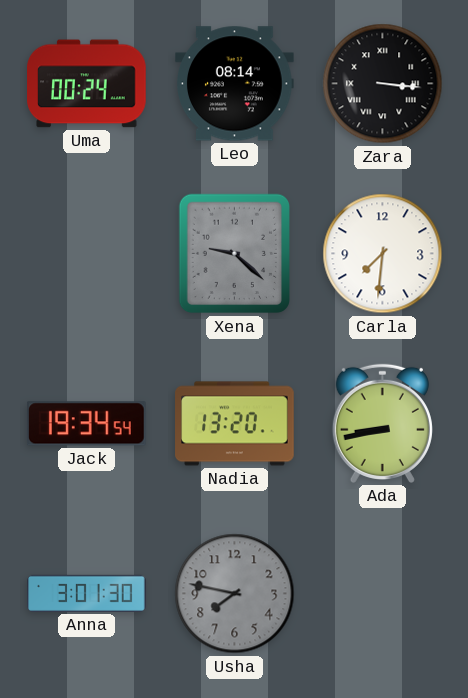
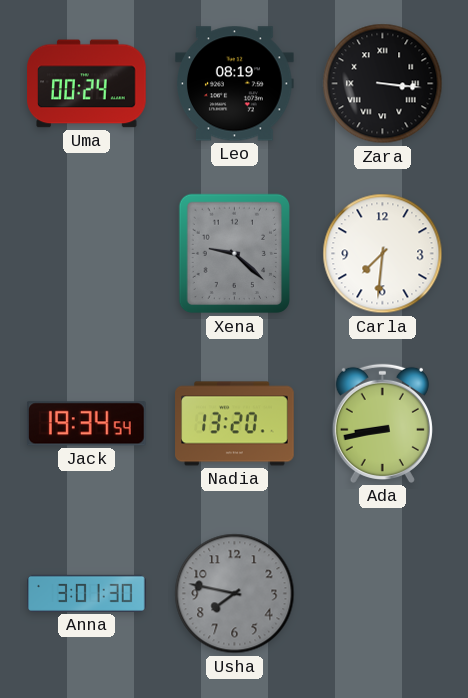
Leo: 08:14 -> 08:19 (235, 84)
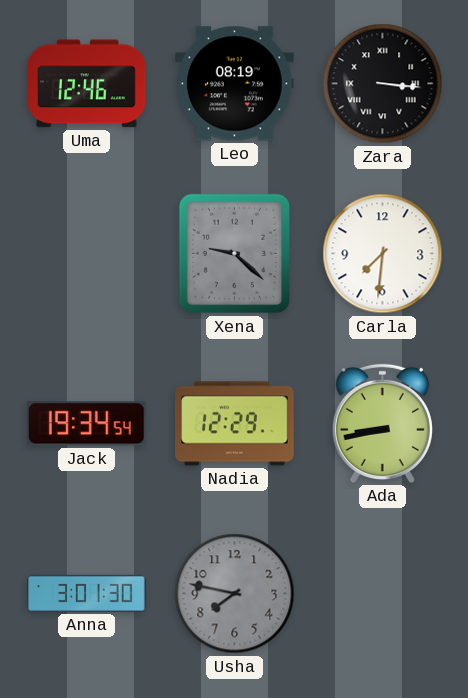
Uma: 00:24 -> 12:46 (87, 84)
Nadia: 13:20 -> 12:29 (235, 424)
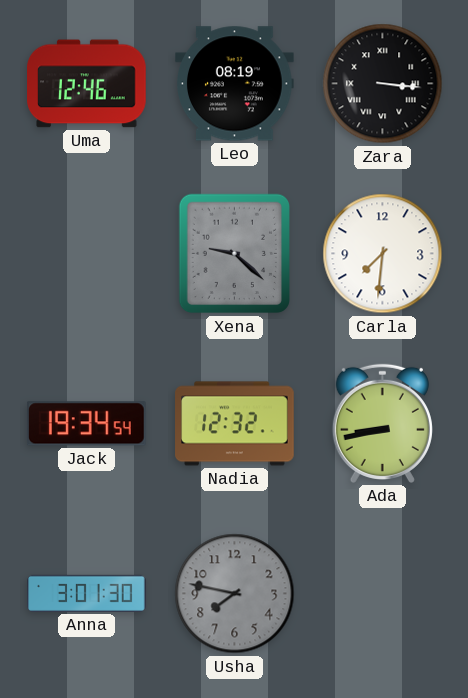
Nadia: 12:29 -> 12:32 (235, 424)
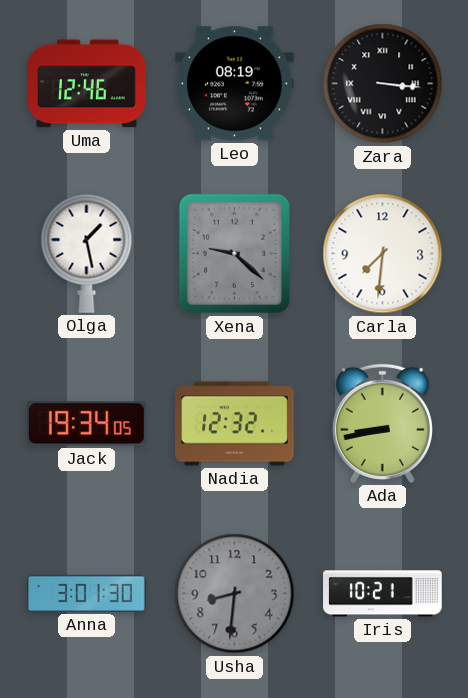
Olga: none -> 1:28 (87, 253)
Jack: 19:34:54 -> 19:34:05 (86, 424)
Usha: 7:47 -> 8:31 (235, 594)
Iris: none -> 10:21 (383, 594)
